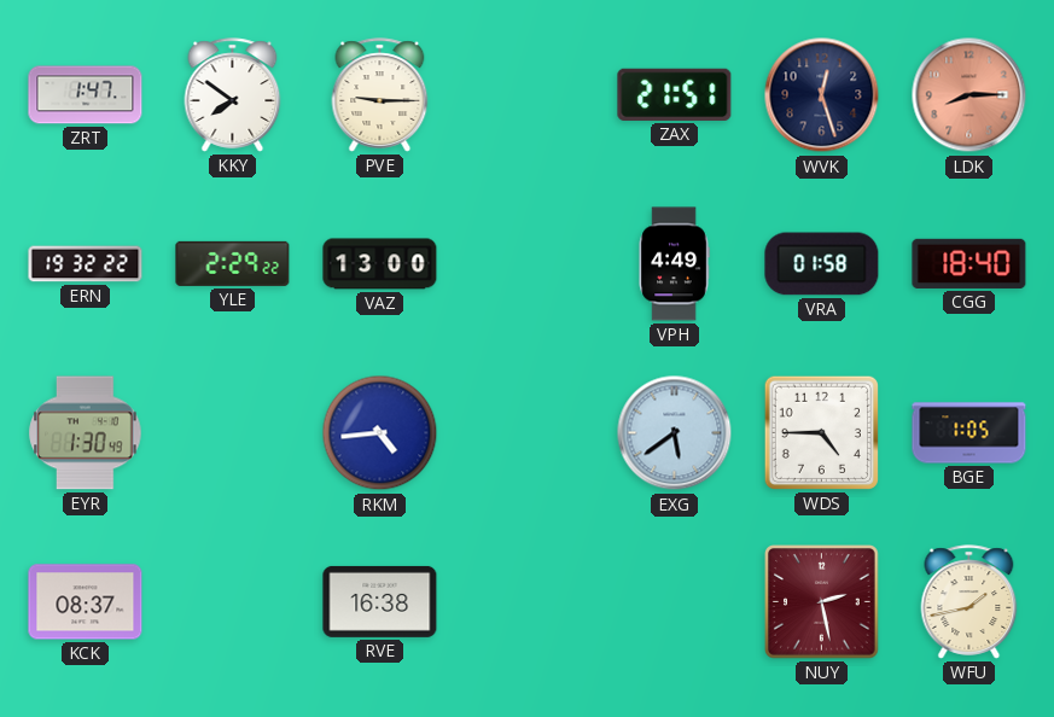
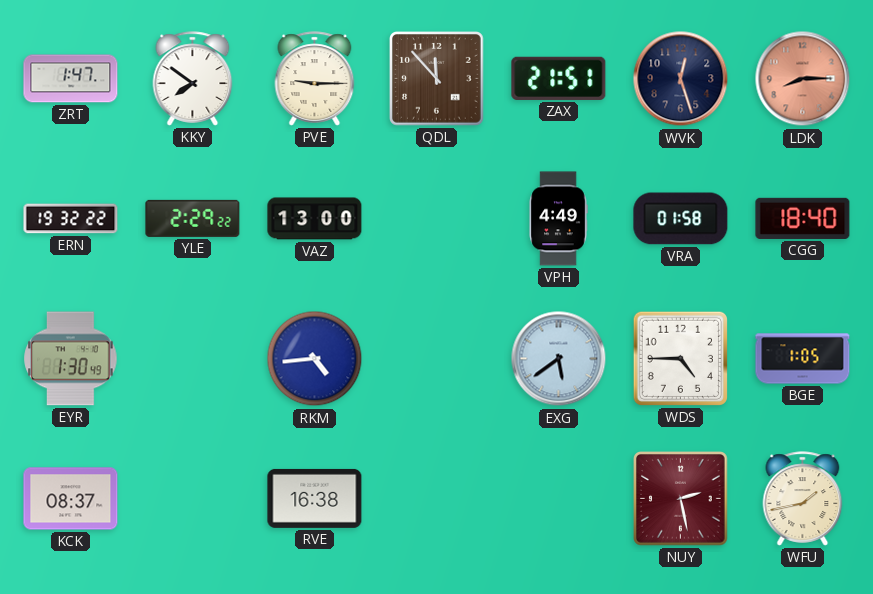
QDL: none -> 11:53 (437, 79)
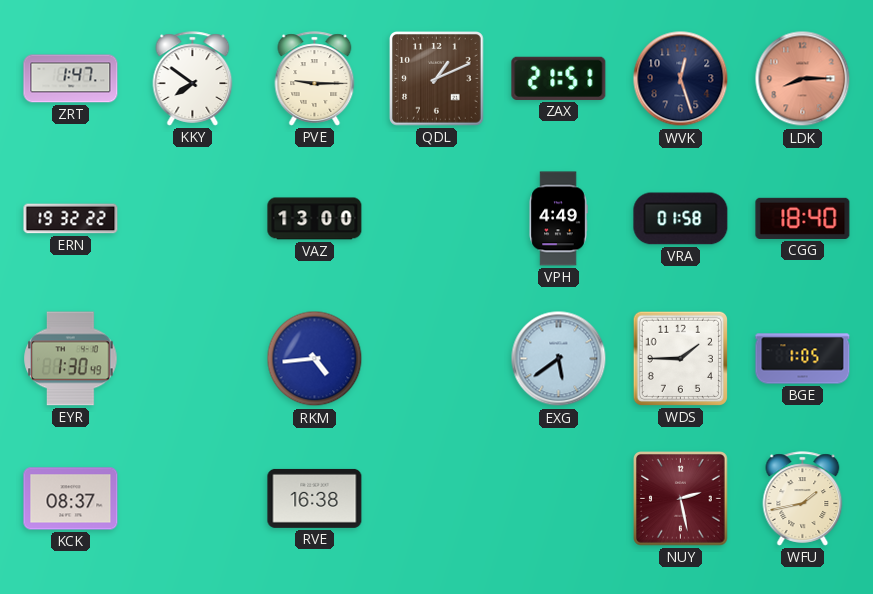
QDL: 11:53 -> 1:11 (437, 79)
YLE: 2:29 -> none (193, 218)
WDS: 4:45 -> 1:45 (680, 358)
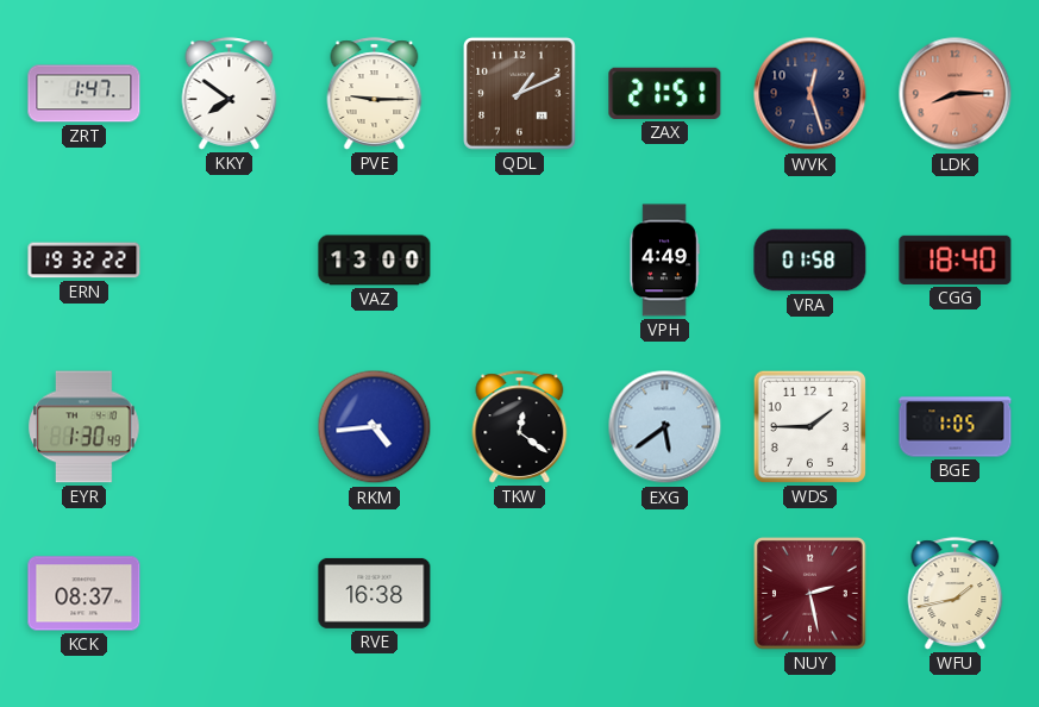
TKW: none -> 12:21 (520, 427)
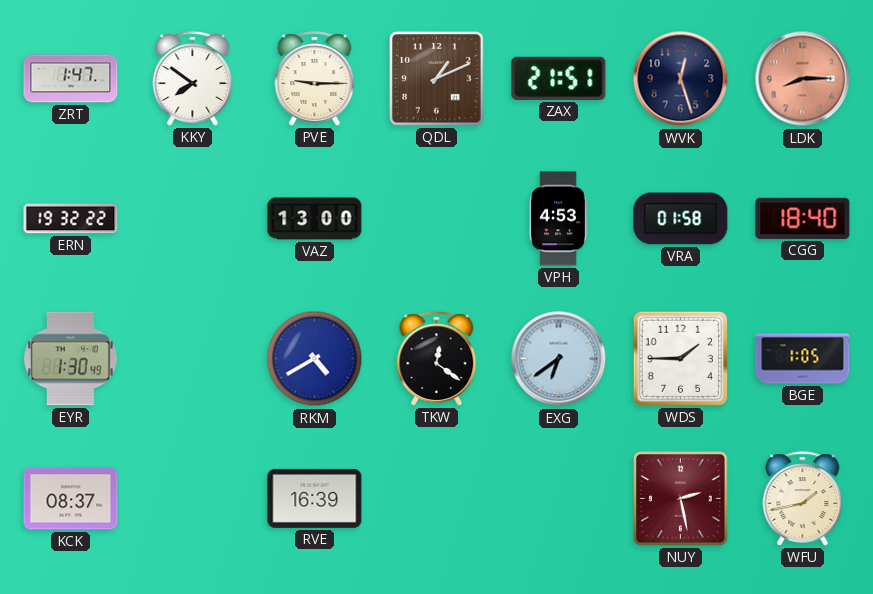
VPH: 4:49 -> 4:53 (558, 219)
RKM: 4:44 -> 4:40 (315, 359)
EXG: 5:39 -> 6:39 (559, 359)
RVE: 16:38 -> 16:39 (315, 498)
